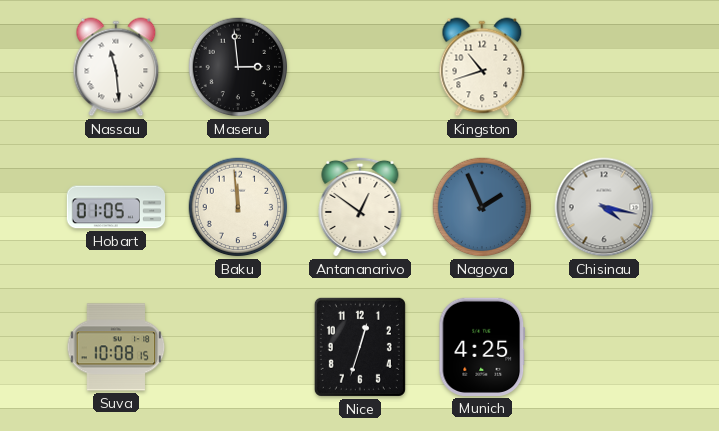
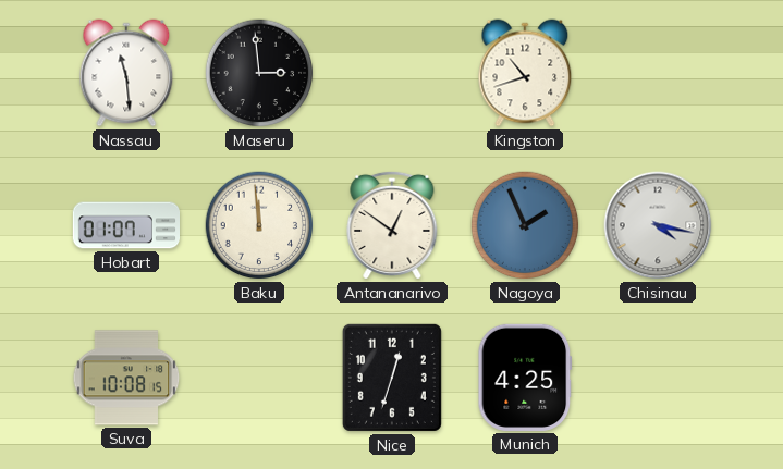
Hobart: 01:05 -> 01:07 (125, 225)
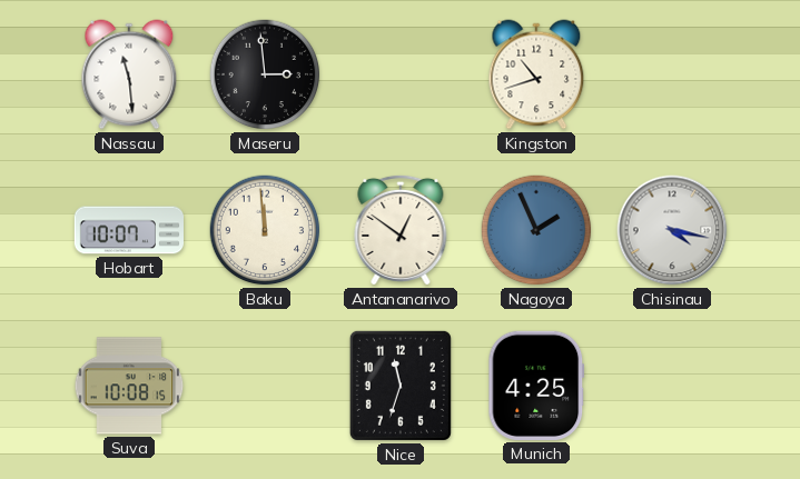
Hobart: 01:07 -> 10:07 (128, 230)
Nice: 12:33 -> 11:33 (401, 386)
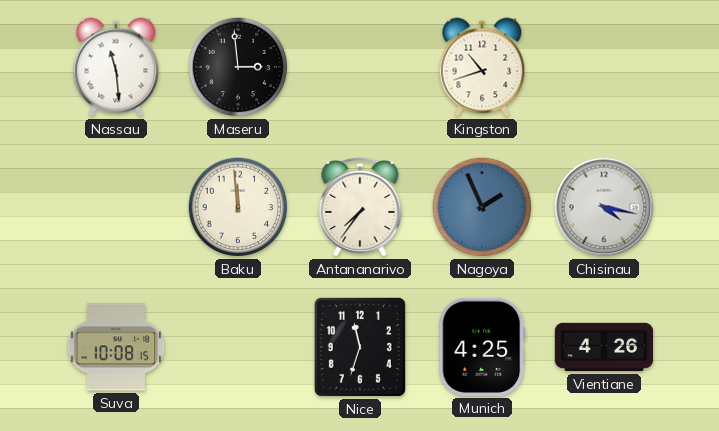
Hobart: 10:07 -> none (128, 230)
Antananarivo: 12:51 -> 7:36 (360, 207)
Vientiane: none -> 4:26 (604, 347)
